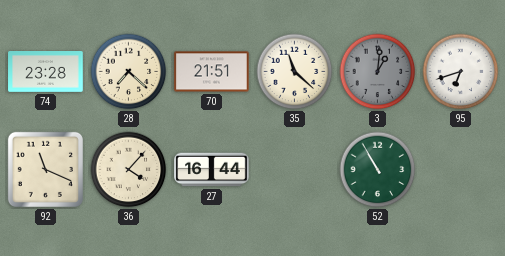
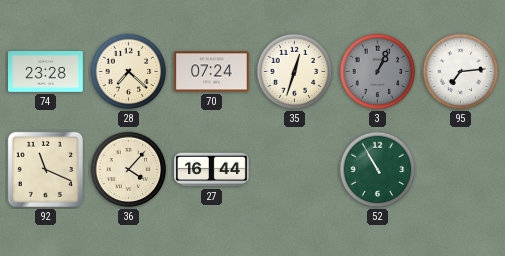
70: 21:51 -> 07:24 (212, 72)
35: 11:22 -> 12:33 (295, 72)
3: 1:01 -> 1:04 (378, 72)
95: 6:42 -> 7:14 (461, 72)
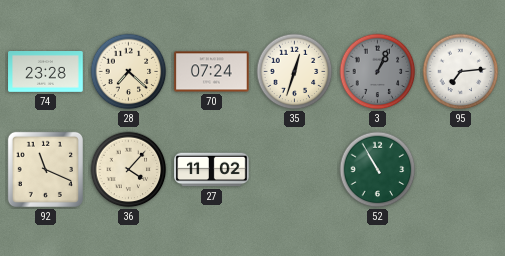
27: 16:44 -> 11:02 (212, 170)
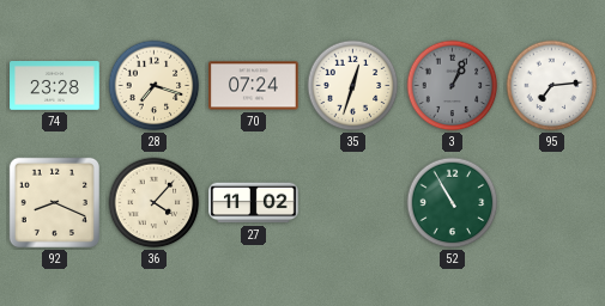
28: 7:22 -> 7:18 (155, 86)
92: 11:19 -> 8:19 (54, 202)
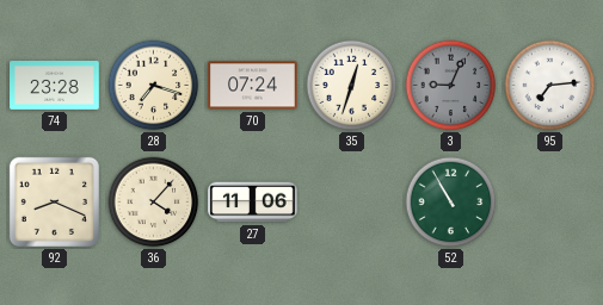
3: 1:04 -> 9:04 (451, 86)
27: 11:02 -> 11:06 (253, 203)
